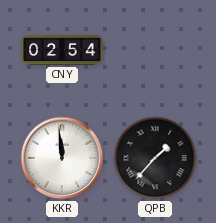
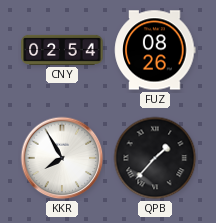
FUZ: none -> 08:26 (155, 50)
KKR: 11:59 -> 7:55 (62, 158)
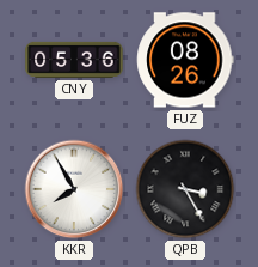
CNY: 02:54 -> 05:36 (74, 60)
QPB: 1:37 -> 3:25 (185, 189)
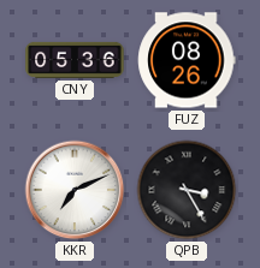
KKR: 7:55 -> 7:11 (75, 190)
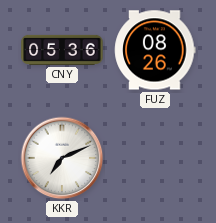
QPB: 3:25 -> none (187, 190)
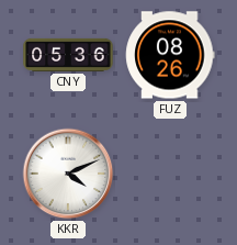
KKR: 7:11 -> 4:11 (68, 174)
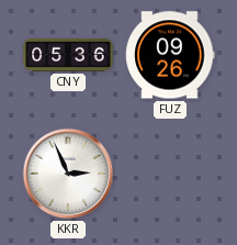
FUZ: 08:26 -> 09:26 (170, 55)
KKR: 4:11 -> 2:56 (68, 174)
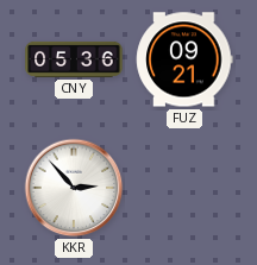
FUZ: 09:26 -> 09:21 (184, 59)
KKR: 2:56 -> 2:53 (74, 188)
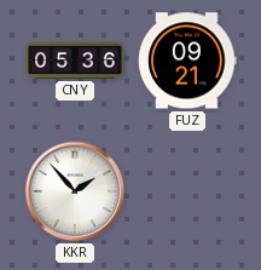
KKR: 2:53 -> 1:53 (75, 191)
